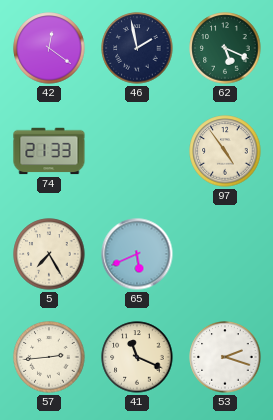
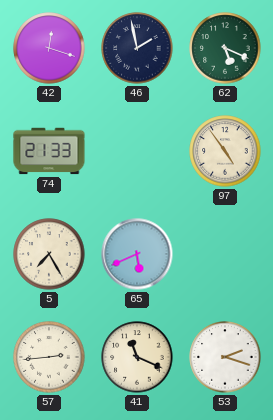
42: 12:21 -> 12:18 (49, 48)
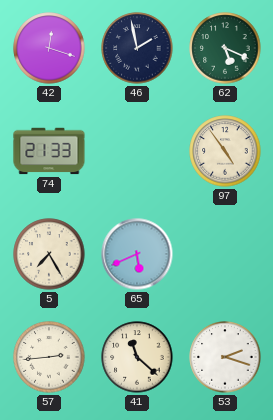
41: 11:19 -> 11:22 (137, 357)
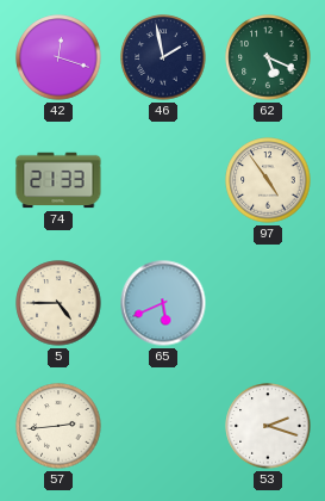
5: 7:25 -> 4:45 (58, 303)
41: 11:22 -> none (137, 357)
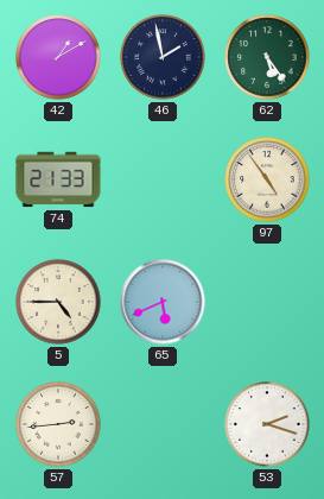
42: 12:18 -> 1:10 (58, 57)
62: 5:19 -> 5:24 (267, 57)
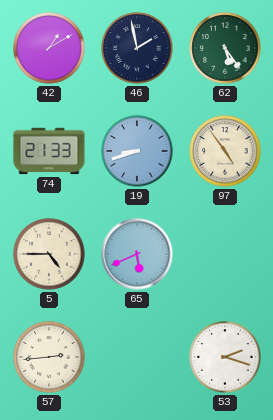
19: none -> 8:42 (137, 151)
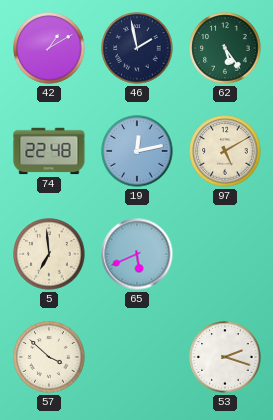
74: 21:33 -> 22:48 (49, 151)
19: 8:42 -> 12:13 (137, 151)
97: 4:54 -> 5:10 (225, 151)
5: 4:45 -> 6:59 (49, 254)
57: 2:44 -> 3:52 (49, 357)
